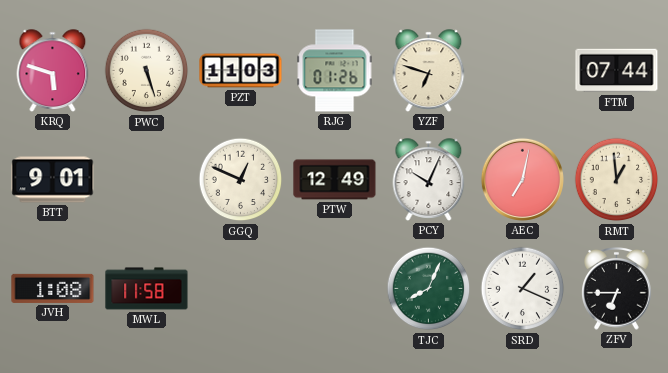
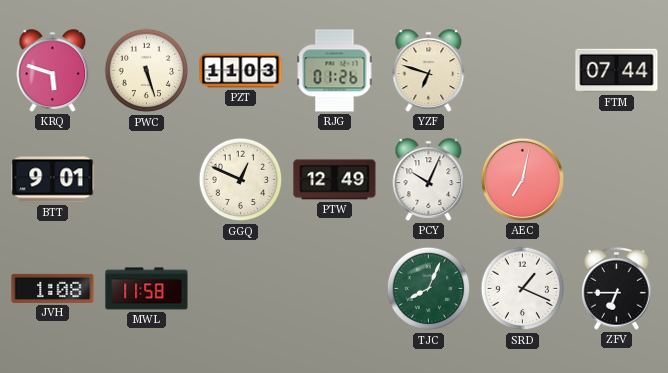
RMT: 12:59 -> none (617, 180)
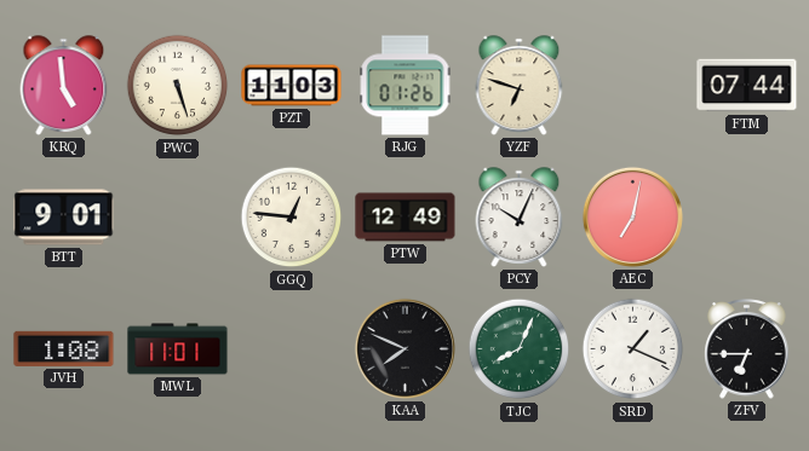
KRQ: 5:48 -> 4:59 (64, 86)
GGQ: 12:49 -> 12:46 (292, 218)
MWL: 11:58 -> 11:01 (178, 349)
KAA: none -> 7:49 (404, 348)
